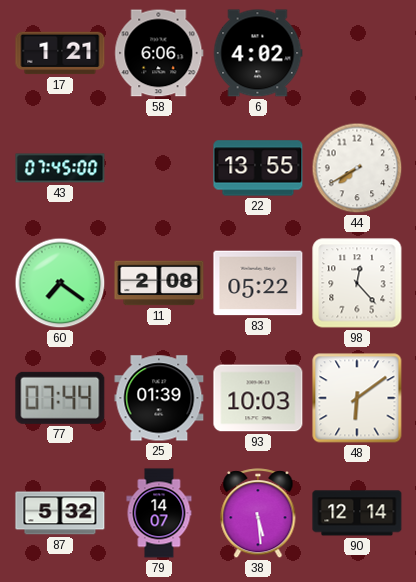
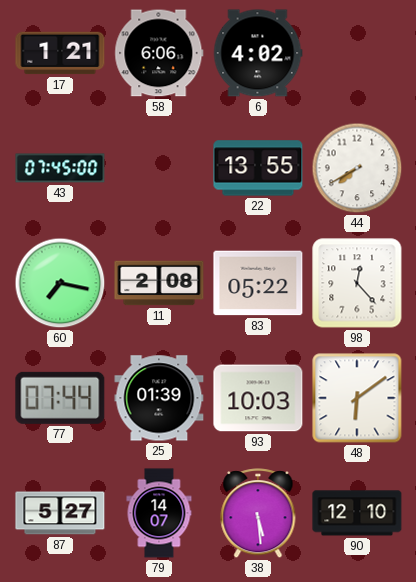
60: 7:21 -> 7:17 (60, 283)
87: 5:32 -> 5:27 (60, 513)
90: 12:14 -> 12:10 (357, 513)
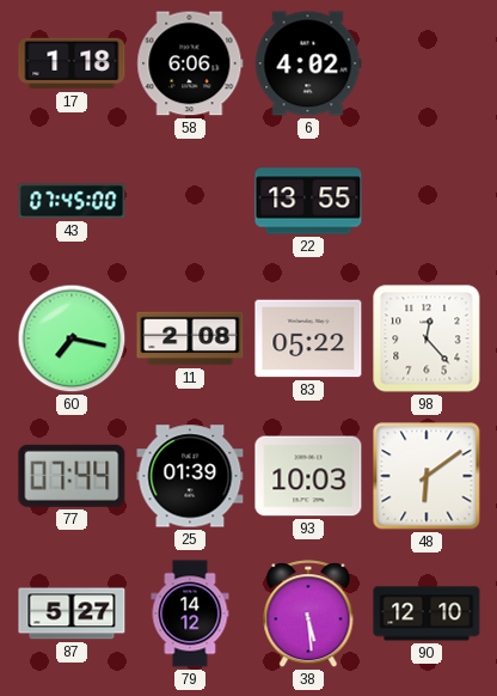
17: 1:21 -> 1:18 (72, 63)
44: 7:40 -> none (357, 168)
79: 14:07 -> 14:12 (190, 613)
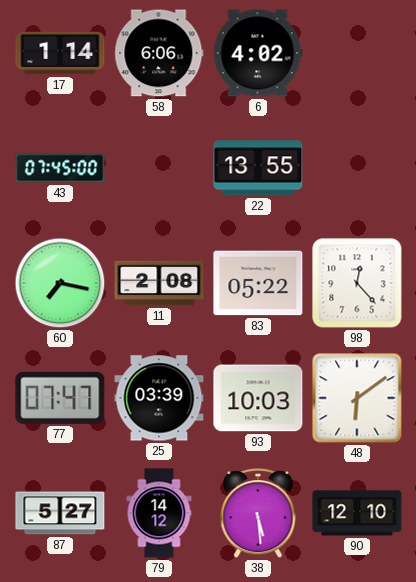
17: 1:18 -> 1:14 (60, 53)
77: 07:44 -> 07:47 (60, 398)
25: 01:39 -> 03:39 (159, 398)
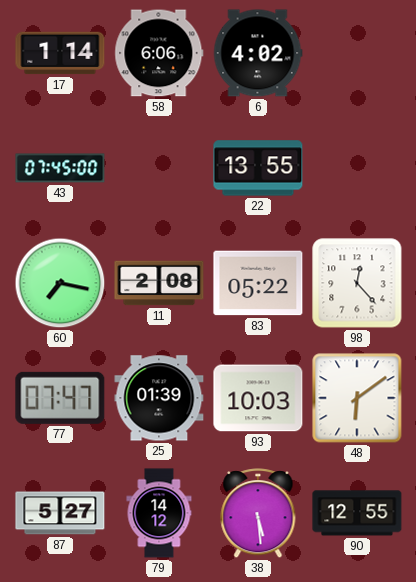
25: 03:39 -> 01:39 (159, 398)
90: 12:10 -> 12:55 (357, 513)
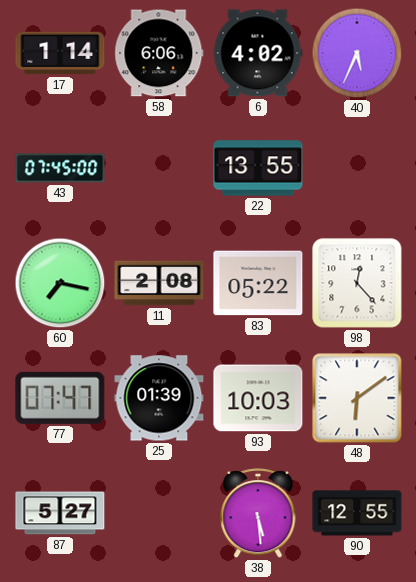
40: none -> 5:34 (357, 53)
79: 14:12 -> none (159, 513)
